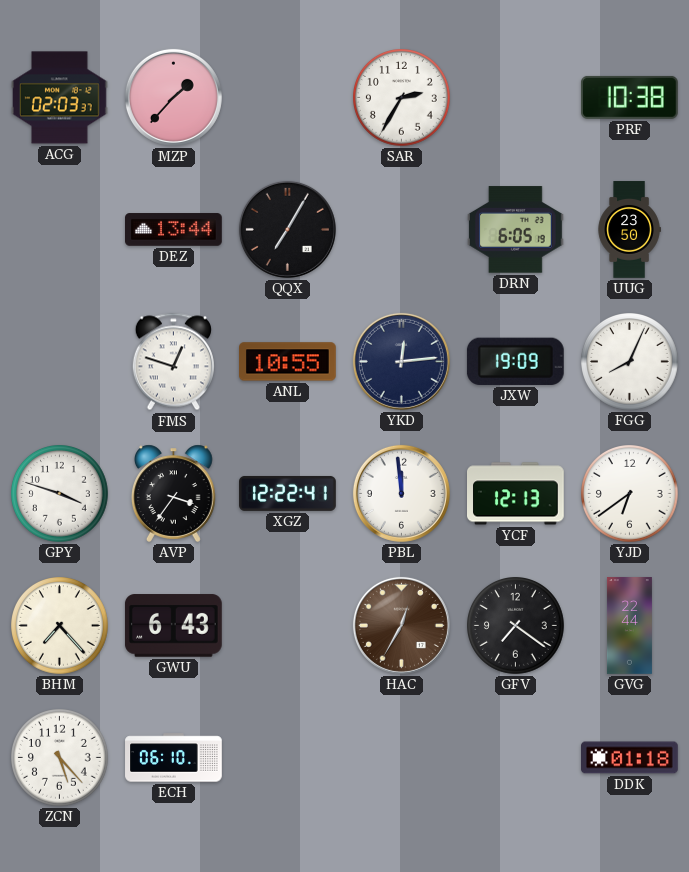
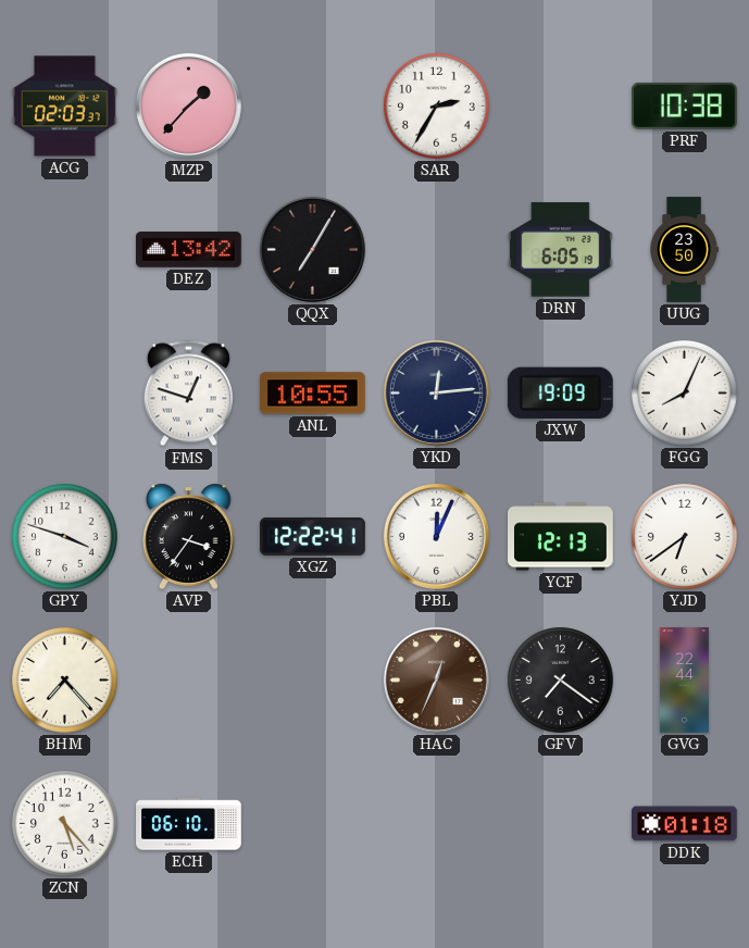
DEZ: 13:44 -> 13:42 (189, 250)
PBL: 11:59 -> 12:04 (436, 536)
GWU: 6:43 -> none (173, 626)
HAC: 12:35 -> 12:34 (436, 679)
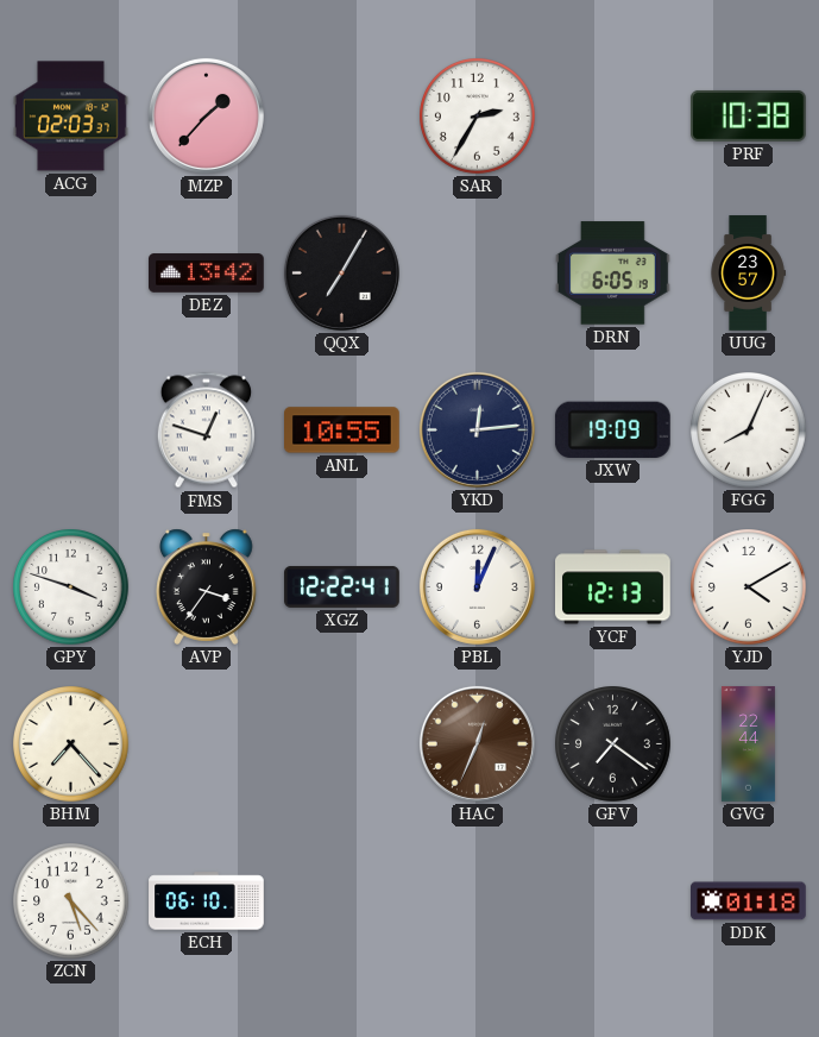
UUG: 23:50 -> 23:57 (748, 274)
YJD: 6:39 -> 4:10 (749, 587)
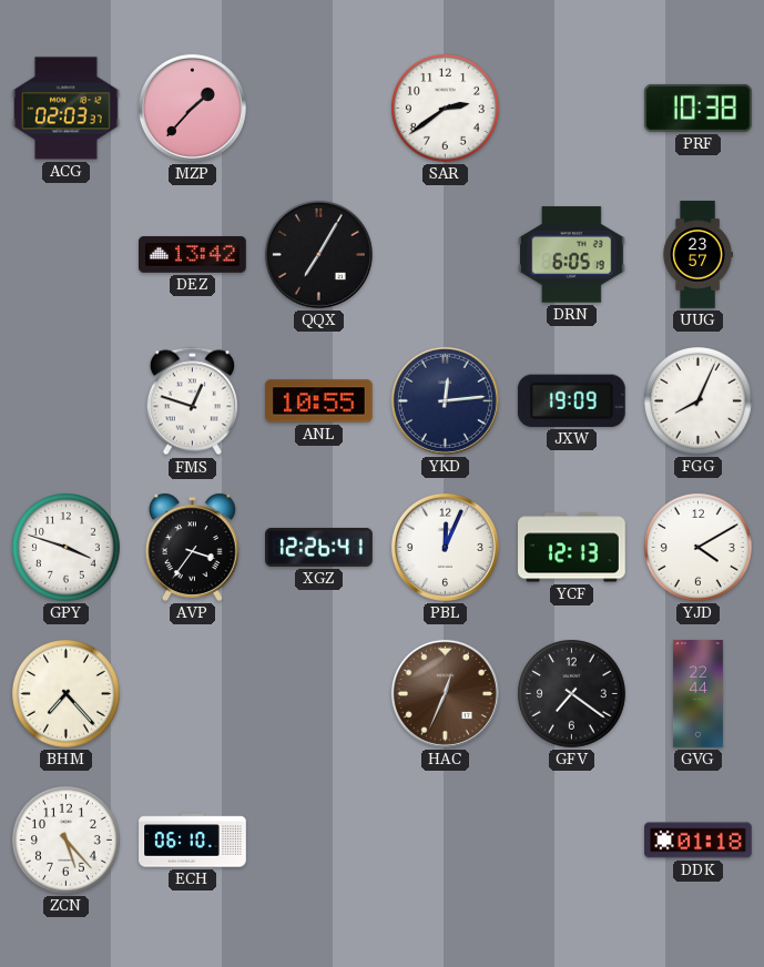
SAR: 2:35 -> 2:39 (446, 109)
XGZ: 12:22 -> 12:26 (319, 547)
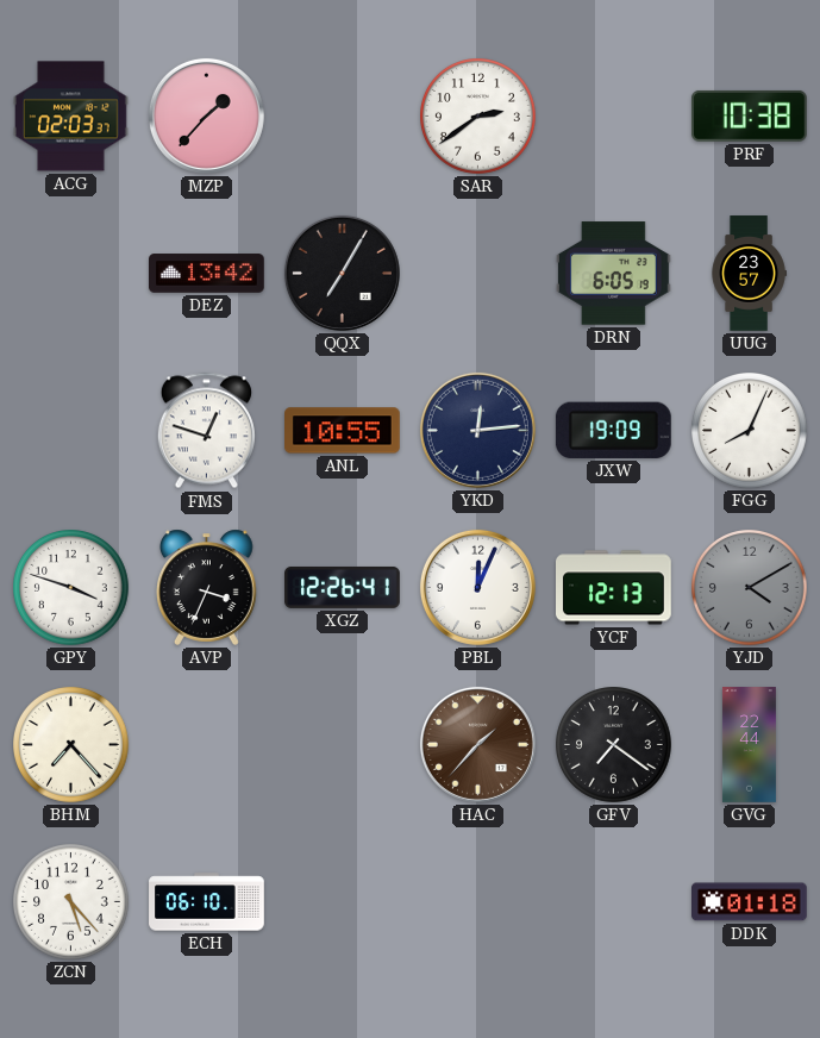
AVP: 3:36 -> 3:34 (206, 587)
YJD dial: white -> grey (750, 588)
HAC: 12:34 -> 1:37 (477, 744)
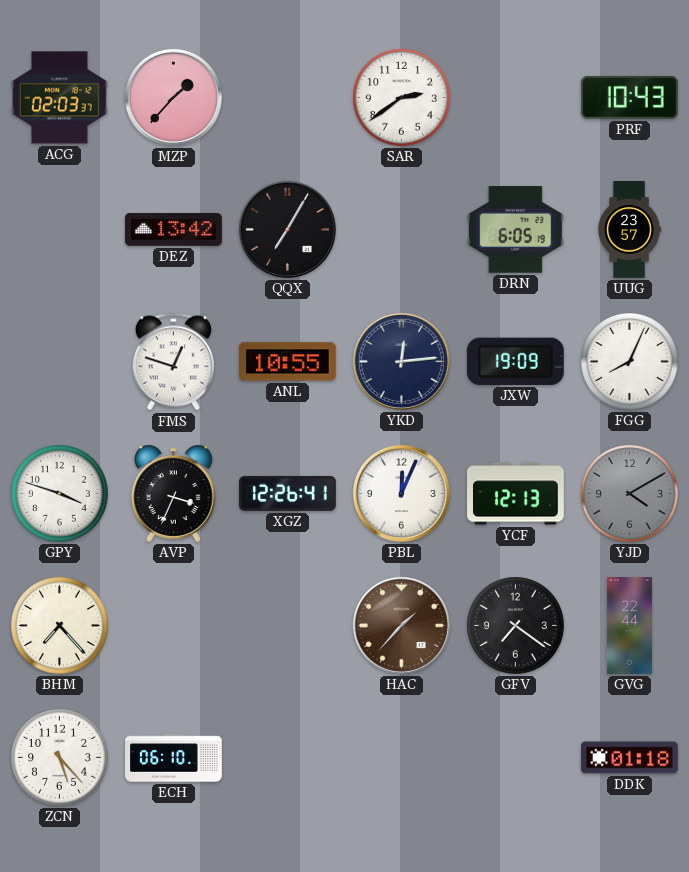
PRF: 10:38 -> 10:43 (630, 97)
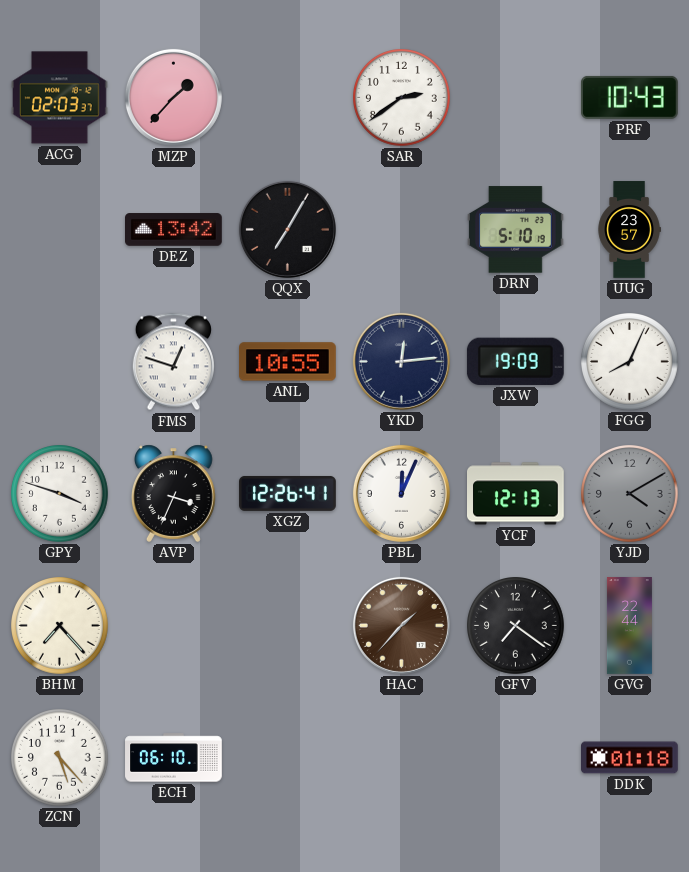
DRN: 6:05 -> 5:10 (516, 230)
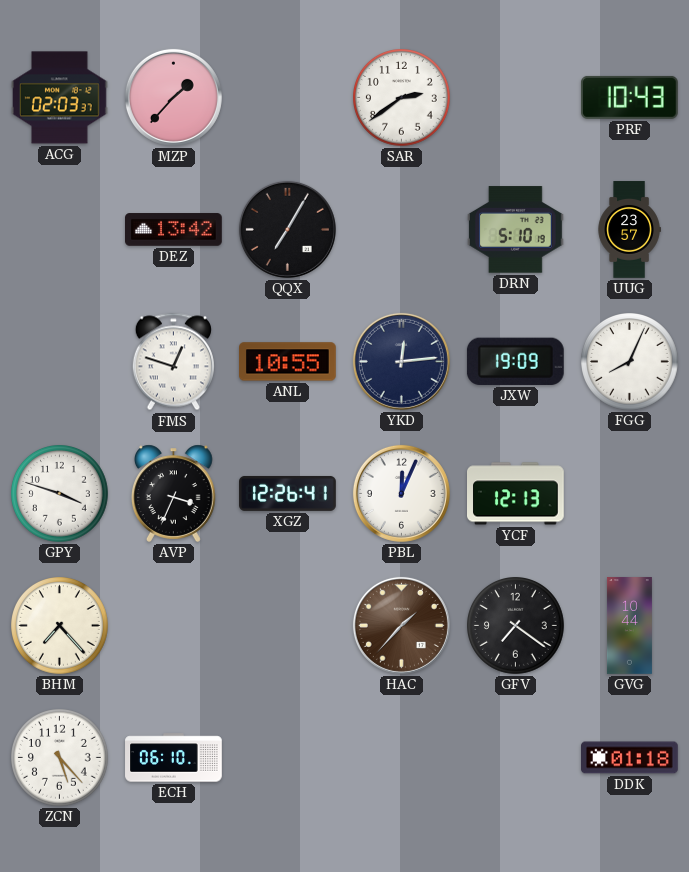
YJD: 4:10 -> none (630, 494)
GVG: 22:44 -> 10:44 (629, 626)
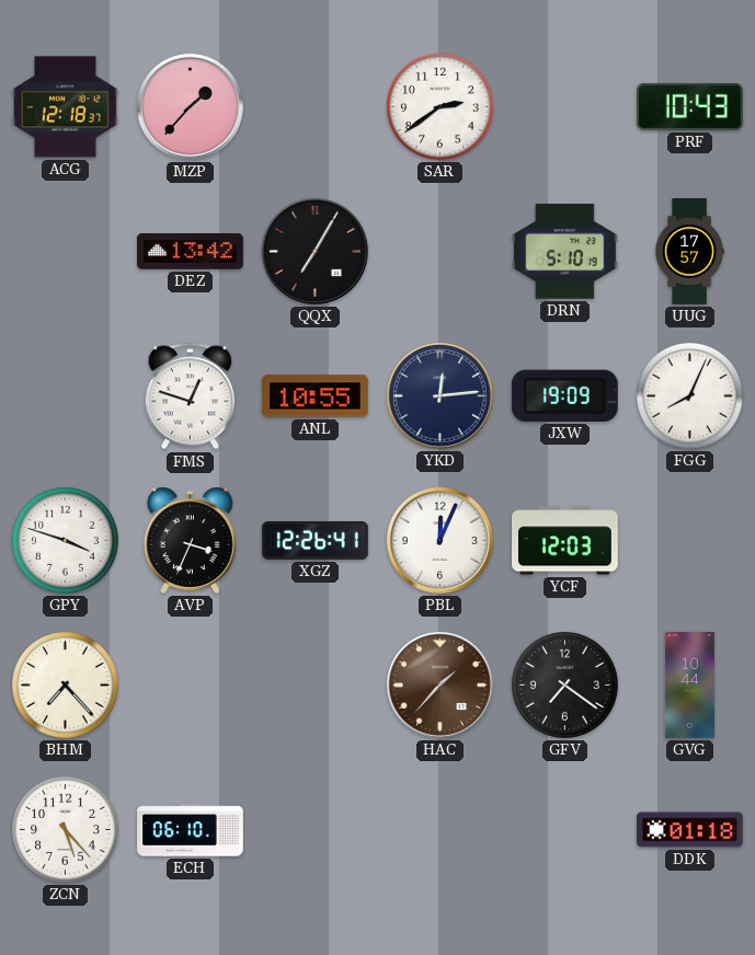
ACG: 02:03 -> 12:18 (66, 107)
UUG: 23:57 -> 17:57 (689, 252)
YCF: 12:13 -> 12:03 (565, 541)
